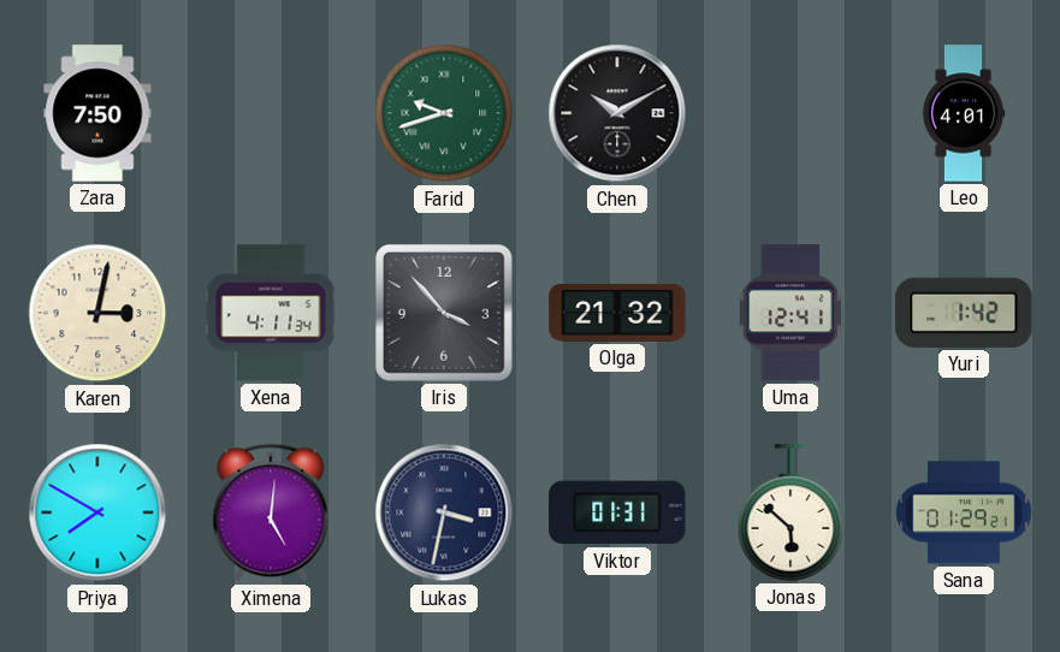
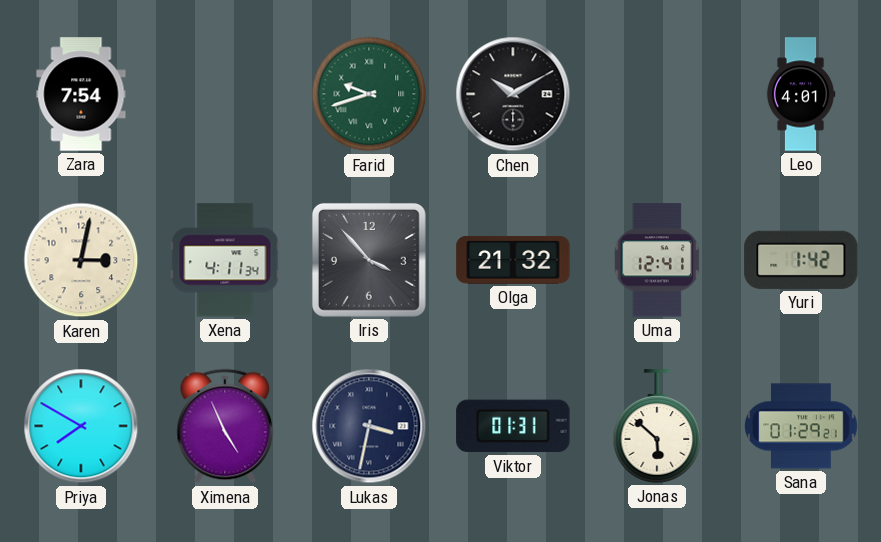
Zara: 7:50 -> 7:54 (81, 94)
Ximena: 5:01 -> 4:56 (225, 426)
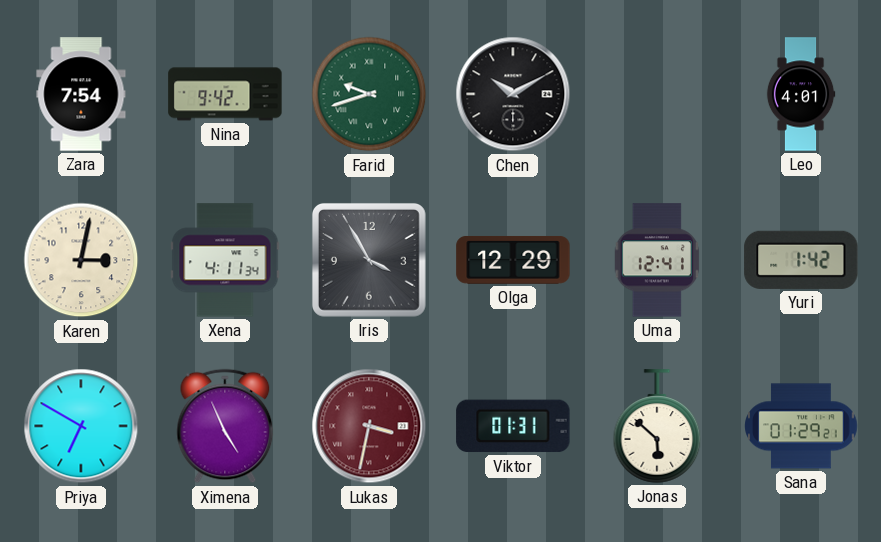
Nina: none -> 9:42 (225, 94)
Iris: 3:53 -> 3:55 (369, 260)
Olga: 21:32 -> 12:29 (513, 260)
Priya: 7:50 -> 6:50 (81, 426)
Lukas dial: navy -> burgundy (369, 426)
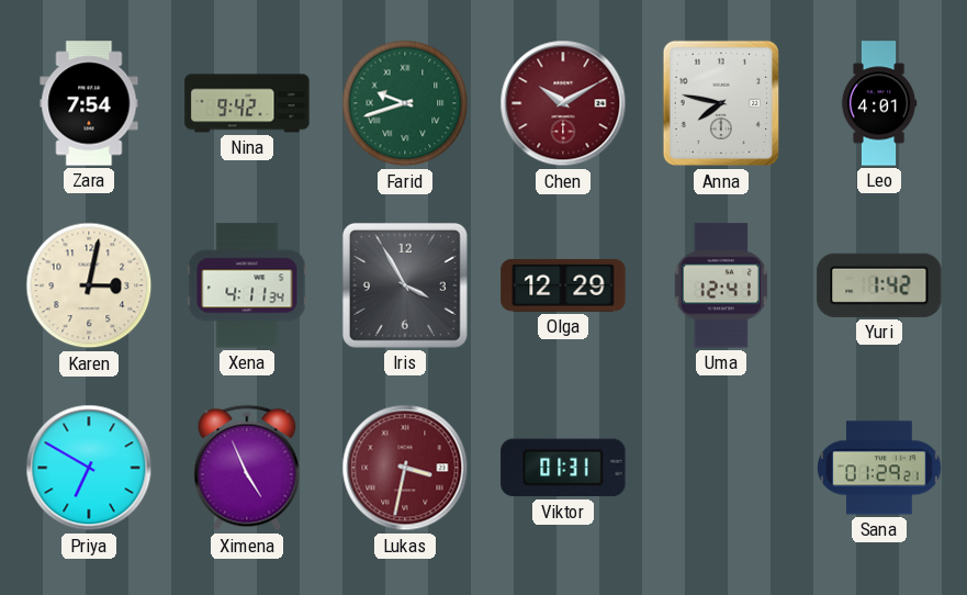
Chen dial: black -> burgundy (563, 103)
Anna: none -> 7:47 (720, 103)
Jonas: 5:52 -> none (657, 426)
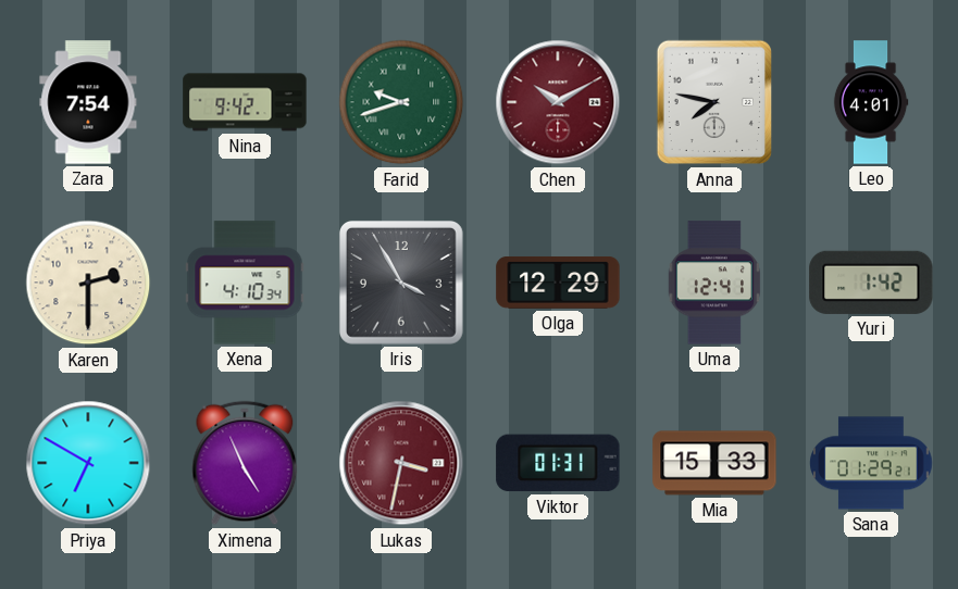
Karen: 3:02 -> 2:30 (88, 283)
Xena: 4:11 -> 4:10 (245, 283)
Mia: none -> 15:33 (714, 463)
